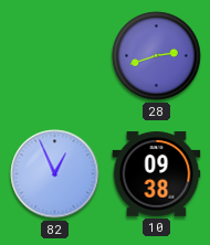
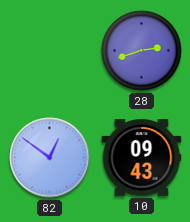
82: 12:56 -> 12:51 (50, 158)
10: 09:38 -> 09:43 (142, 158)
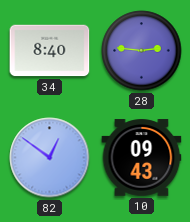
34: none -> 8:40 (50, 51)
28: 2:42 -> 2:46 (142, 51)
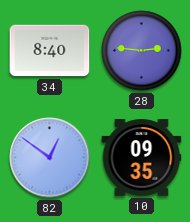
10: 09:43 -> 09:35 (142, 158)
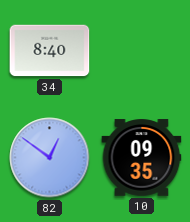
28: 2:46 -> none (142, 51)
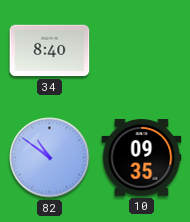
82: 12:51 -> 10:51 (50, 158)
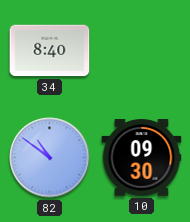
10: 09:35 -> 09:30 (142, 158)
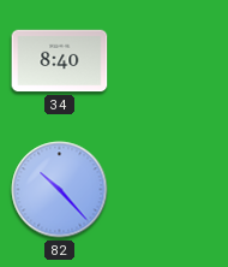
82: 10:51 -> 10:23 (60, 190)
10: 09:30 -> none (142, 158)
